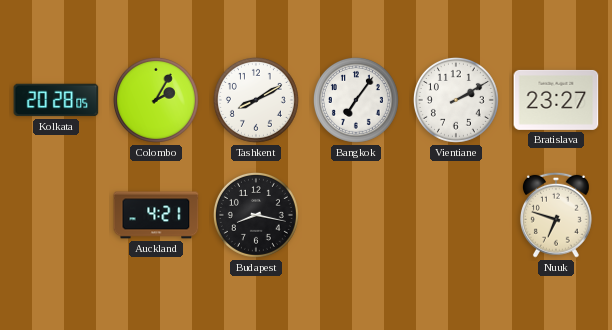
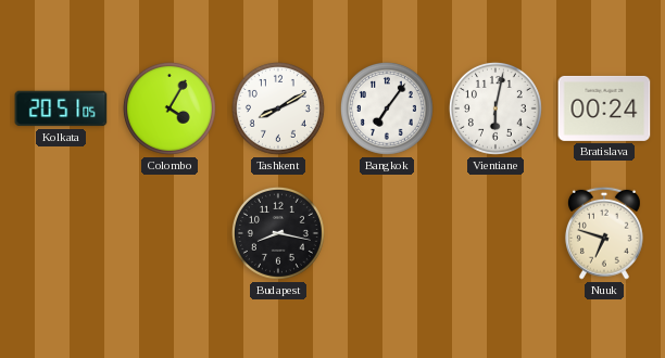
Kolkata: 20:28 -> 20:51 (61, 108)
Colombo: 2:05 -> 4:05 (170, 108)
Vientiane: 2:10 -> 6:02 (495, 108)
Bratislava: 23:27 -> 00:24 (604, 108)
Auckland: 4:21 -> none (156, 215)
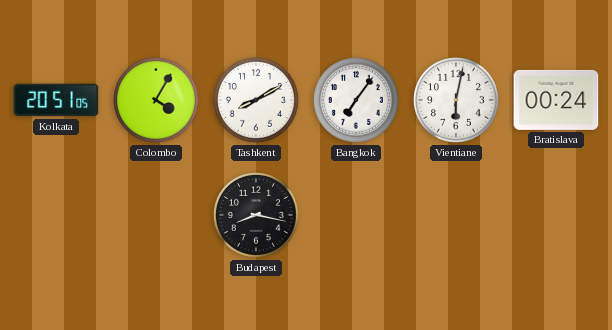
Nuuk: 6:48 -> none (604, 233)
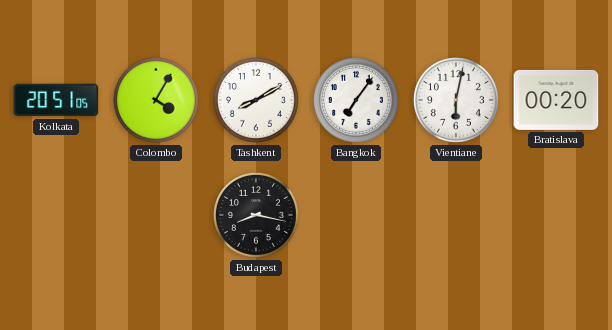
Bratislava: 00:24 -> 00:20 (556, 100)
